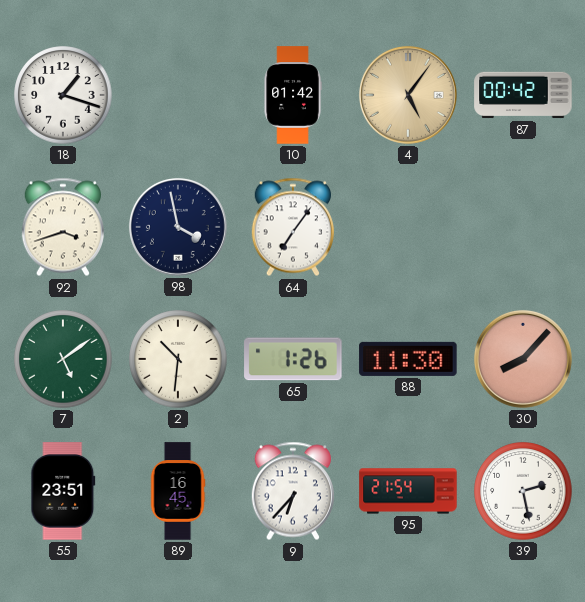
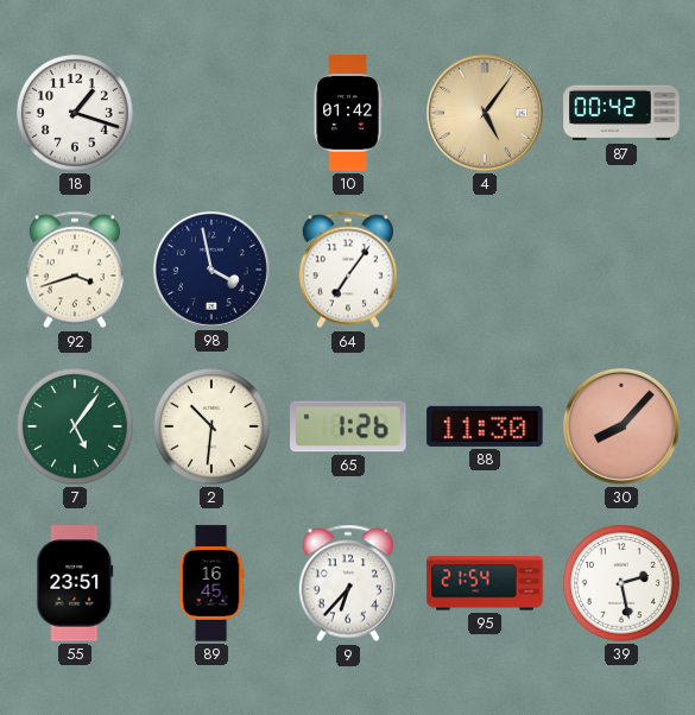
7: 5:09 -> 5:06 (75, 426)
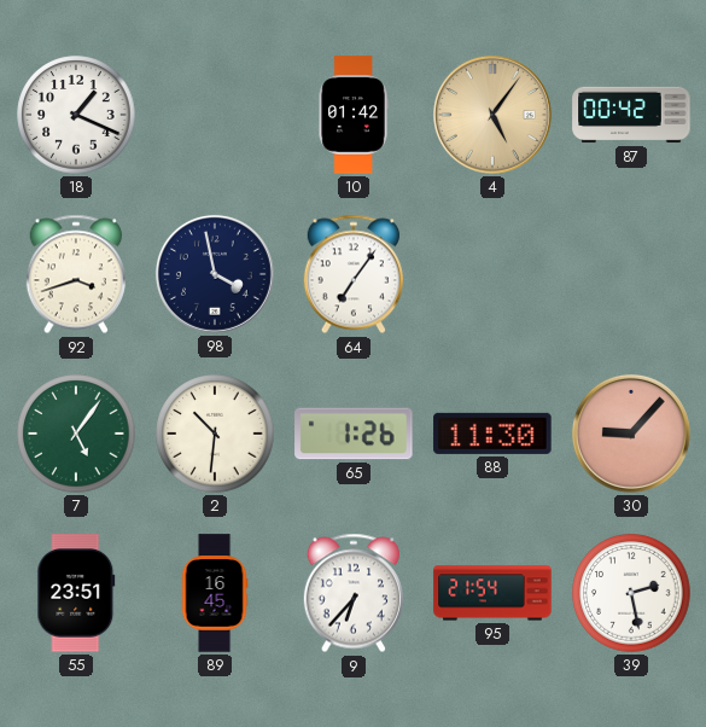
18: 1:18 -> 1:19 (76, 115)
30: 8:07 -> 9:07 (631, 434)
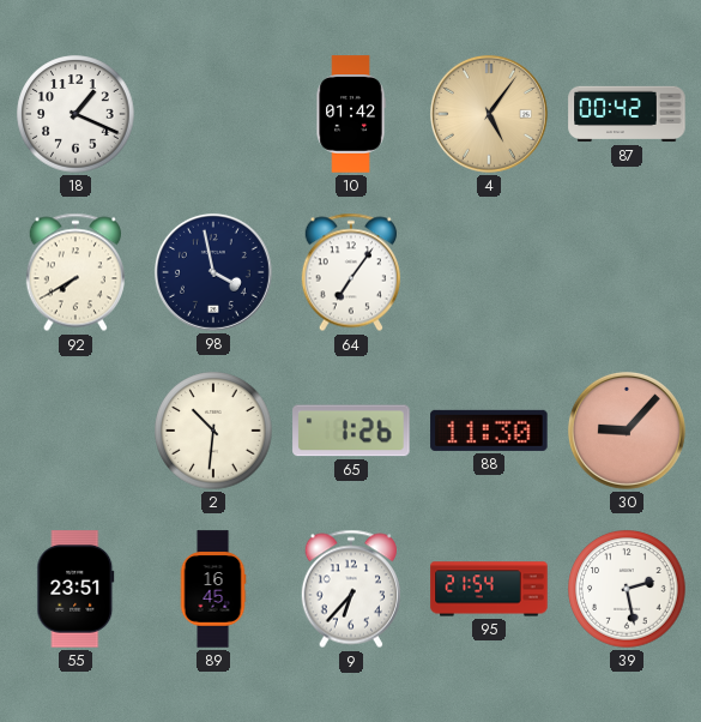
92: 3:42 -> 7:40 (75, 272)
7: 5:06 -> none (76, 434)
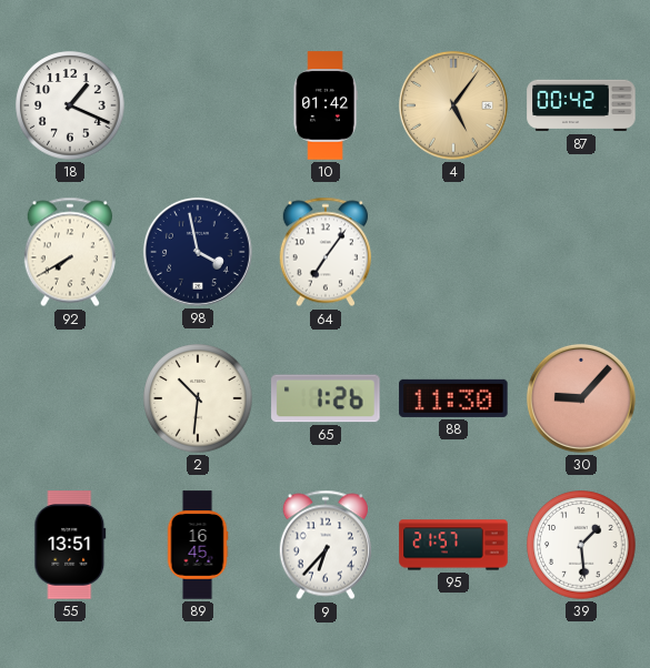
55: 23:51 -> 13:51 (70, 545)
95: 21:54 -> 21:57 (453, 545)
39: 2:28 -> 1:29 (581, 545)
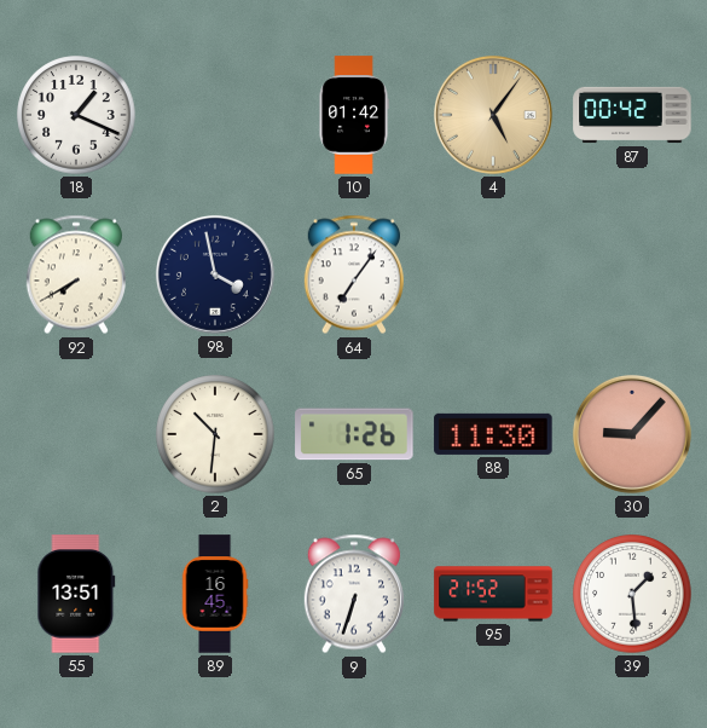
9: 6:37 -> 6:33 (354, 594)
95: 21:57 -> 21:52 (493, 594)
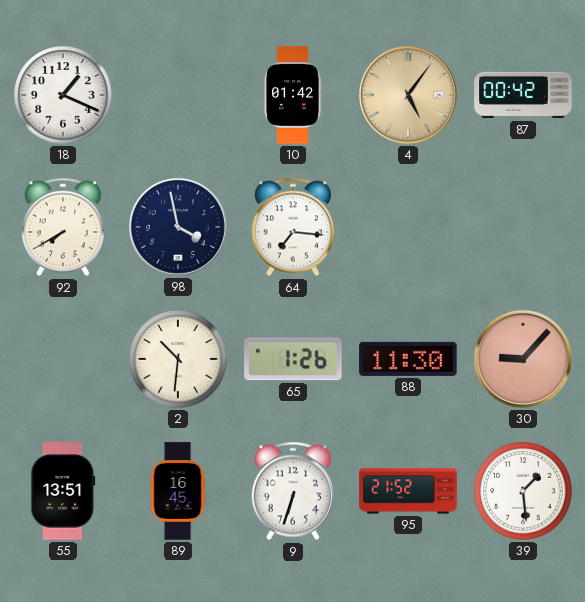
64: 7:06 -> 7:16 (293, 227)
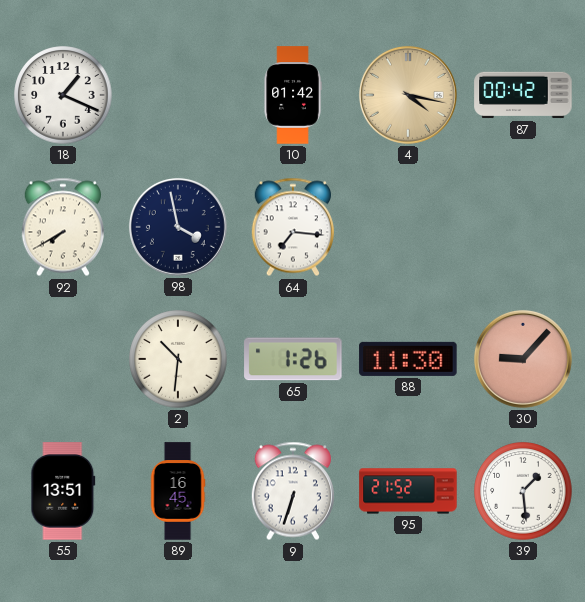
4: 5:06 -> 4:17 (408, 95)
